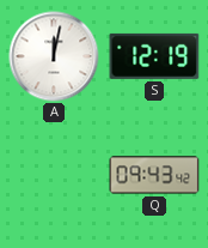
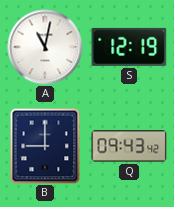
A: 12:02 -> 11:02 (45, 47)
B: none -> 9:00 (45, 146)
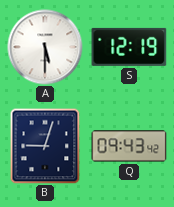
A: 11:02 -> 5:30 (45, 47)
B: 9:00 -> 9:03 (45, 146)
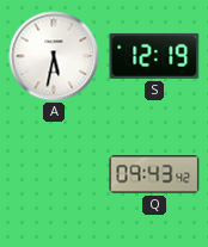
A: 5:30 -> 5:32 (54, 56)
B: 9:03 -> none (45, 146)
